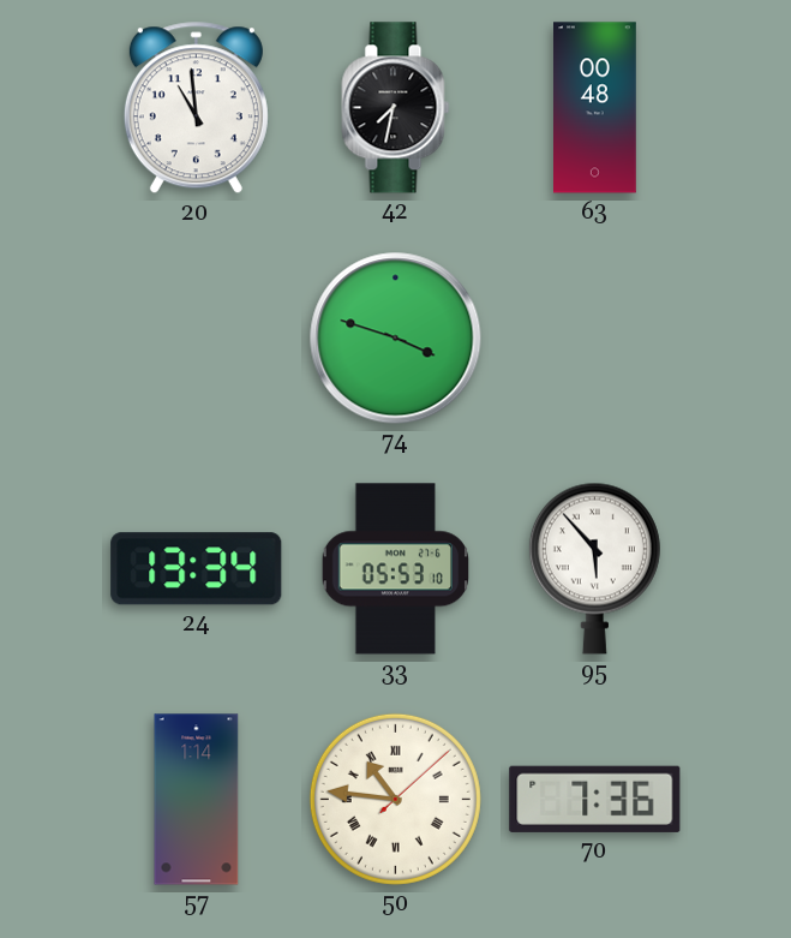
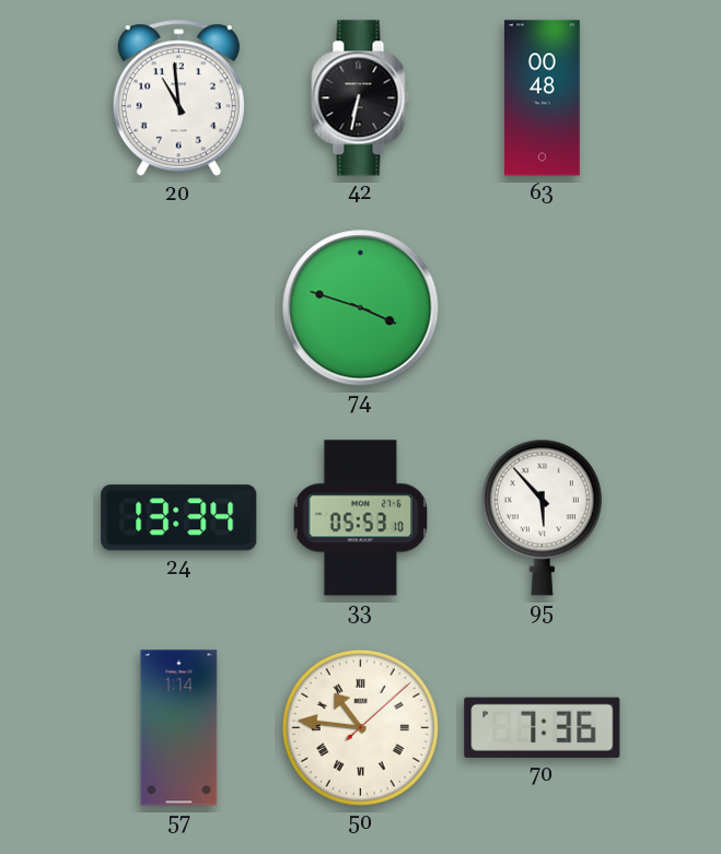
42: 7:32 -> 6:32 (361, 98)
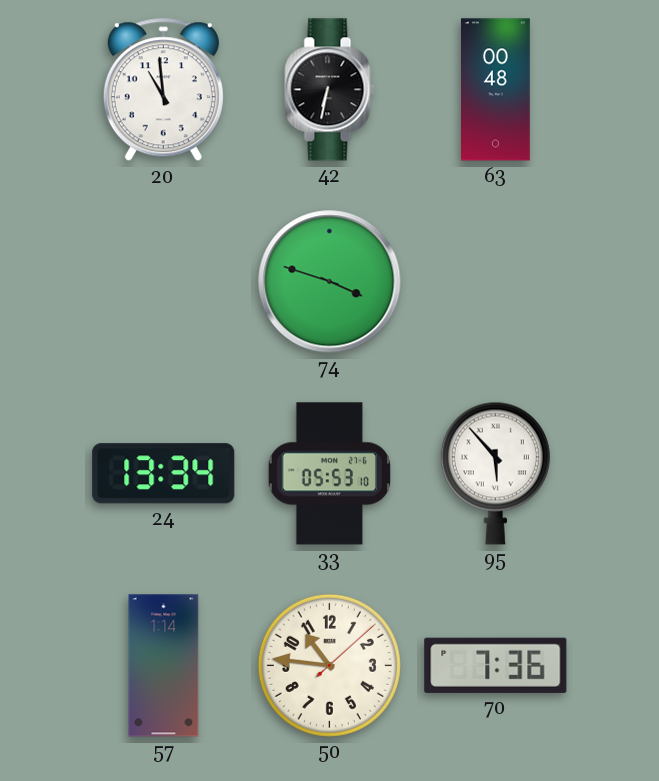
50 numerals: Roman -> Arabic (329, 665)
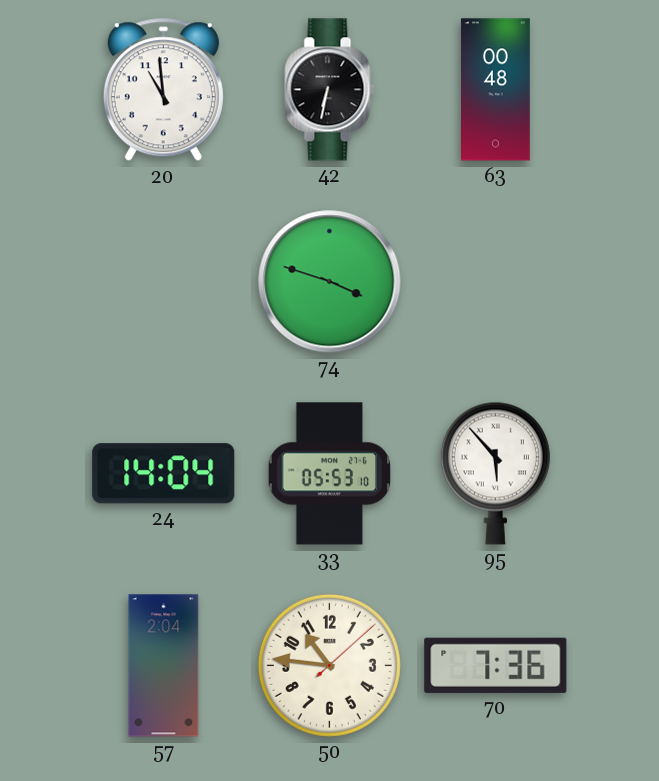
24: 13:34 -> 14:04 (164, 474)
57: 1:14 -> 2:04 (164, 666)
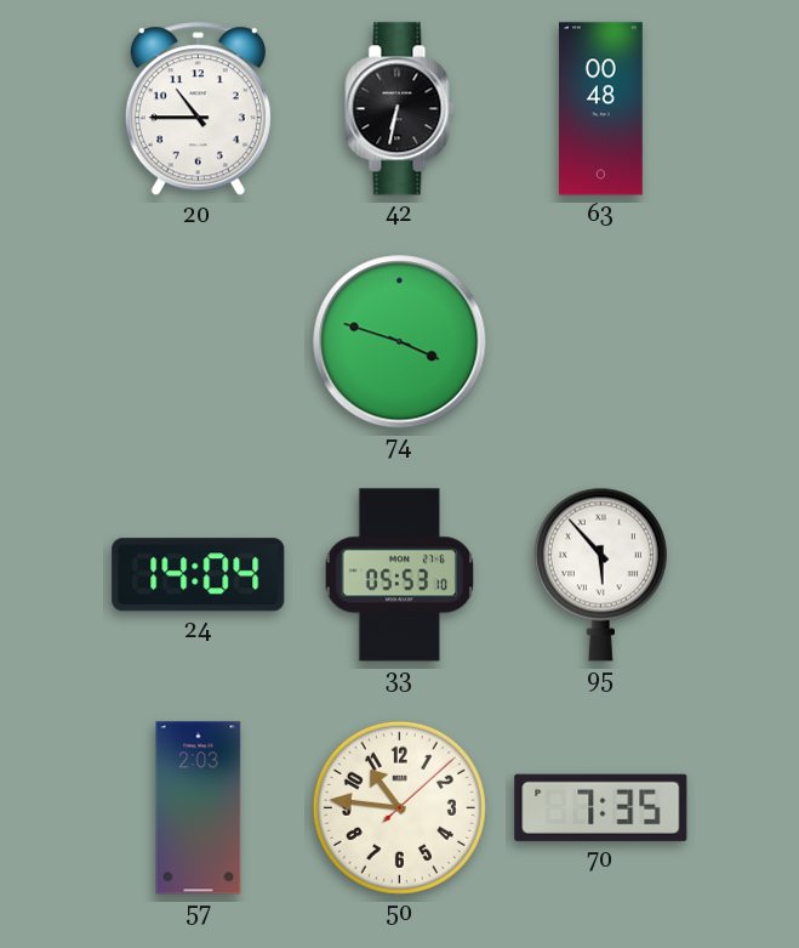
20: 10:59 -> 10:45 (198, 109)
57: 2:04 -> 2:03 (199, 808)
70: 7:36 -> 7:35 (601, 807)
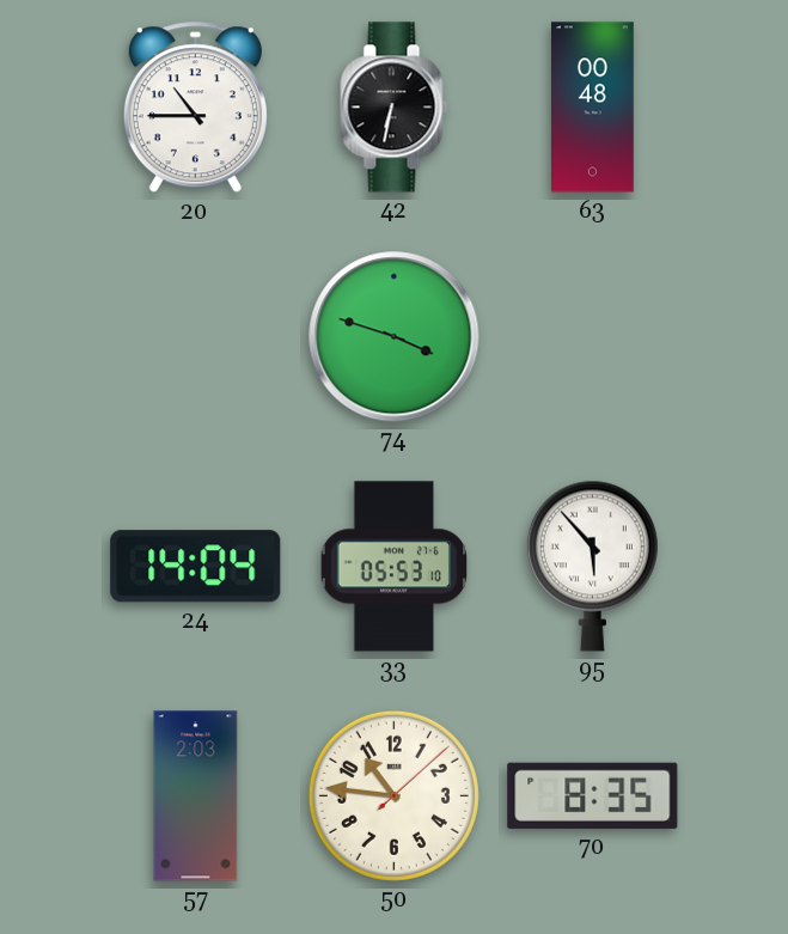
70: 7:35 -> 8:35 (593, 795)
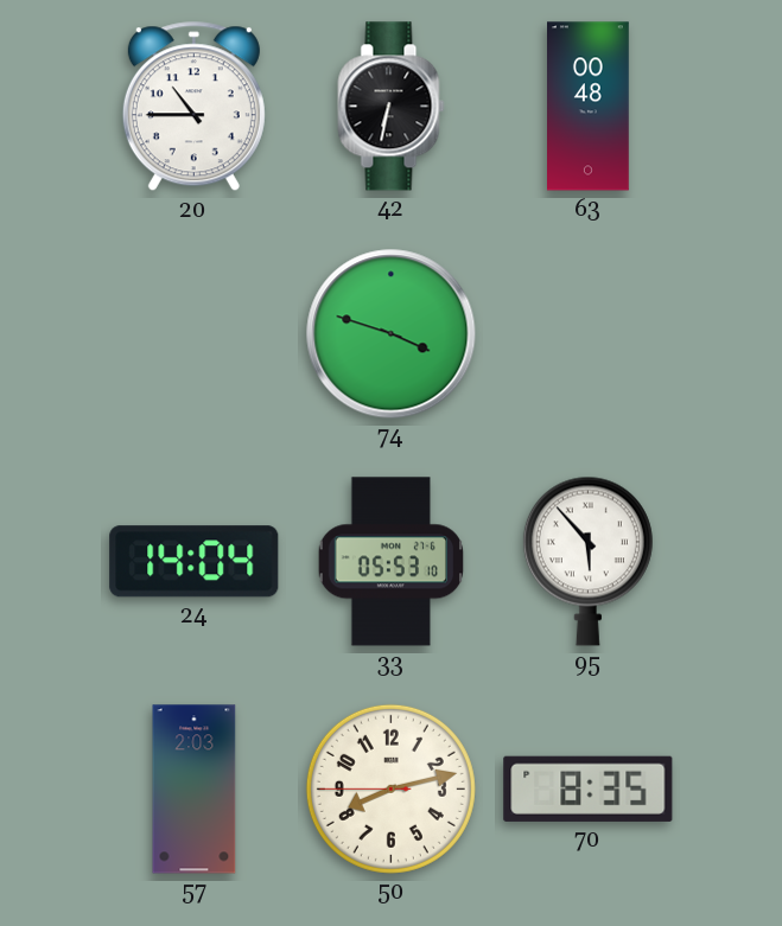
50: 10:46 -> 8:12 (390, 788)
